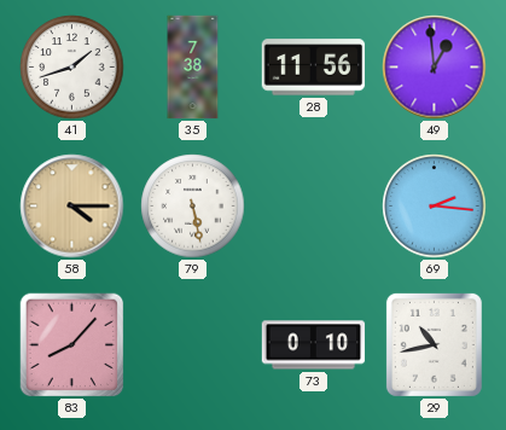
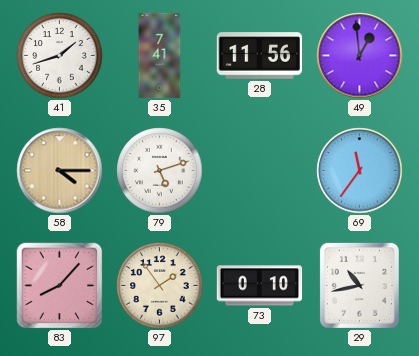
35: 7:38 -> 7:41 (160, 56)
79: 5:28 -> 5:12 (160, 171)
69: 2:16 -> 11:36 (360, 171)
97: none -> 1:54 (160, 286)
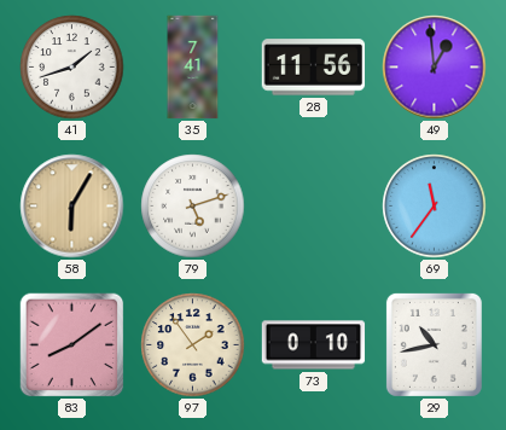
58: 4:15 -> 6:05 (72, 207)
83: 8:07 -> 8:09 (72, 345)
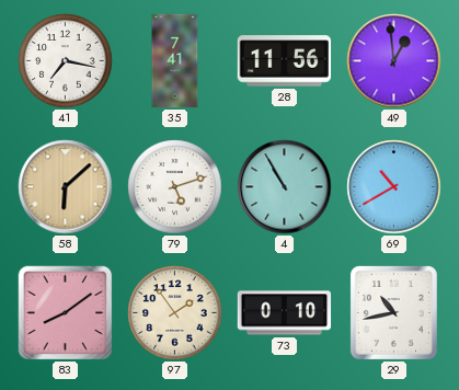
41: 1:42 -> 7:17 (66, 61)
58: 6:05 -> 6:08 (66, 187)
4: none -> 10:55 (285, 187)
69: 11:36 -> 10:40 (394, 187)
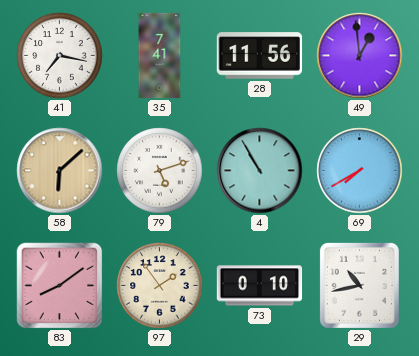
69: 10:40 -> 7:40 (360, 171)
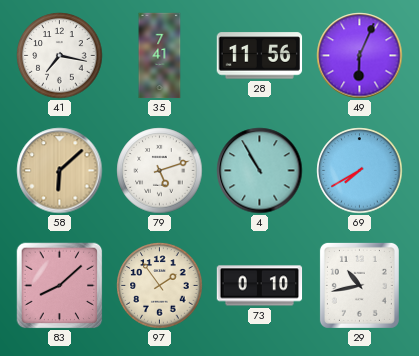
49: 12:59 -> 6:04 (360, 56)
83: 8:09 -> 8:08 (60, 286)
